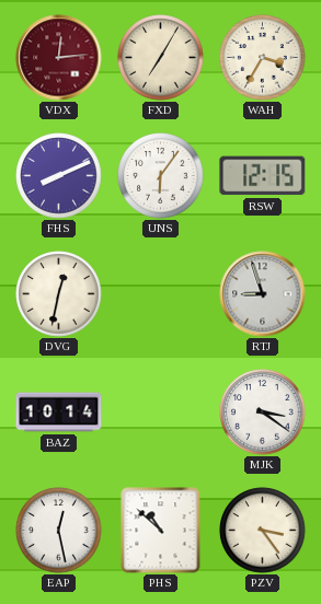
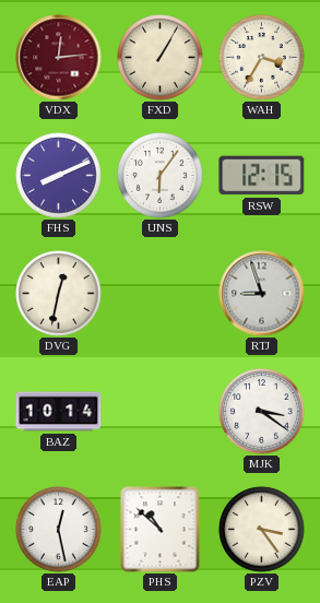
FXD: 7:05 -> 1:05 (161, 58)
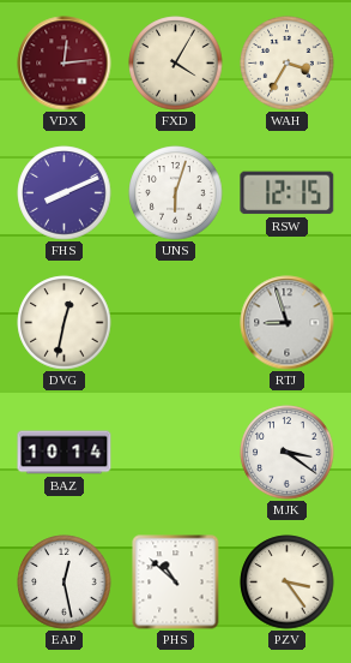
FXD: 1:05 -> 4:05 (176, 64)
UNS: 6:06 -> 6:03 (176, 193)
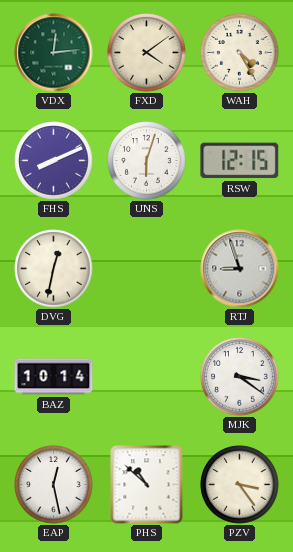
VDX dial: burgundy -> green (54, 53)
FXD: 4:05 -> 4:09 (147, 53)
WAH: 3:35 -> 4:25 (240, 53)
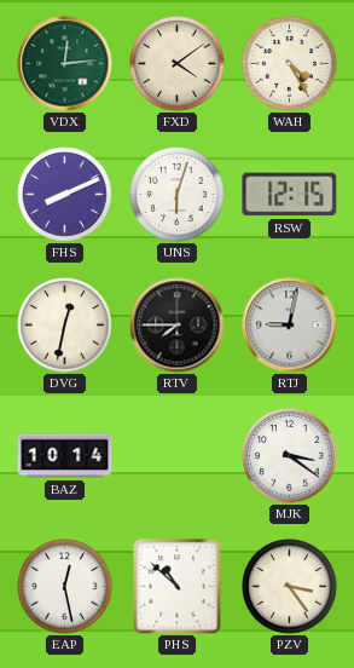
RTV: none -> 7:45 (178, 326)
RTJ: 8:57 -> 9:02 (290, 326)
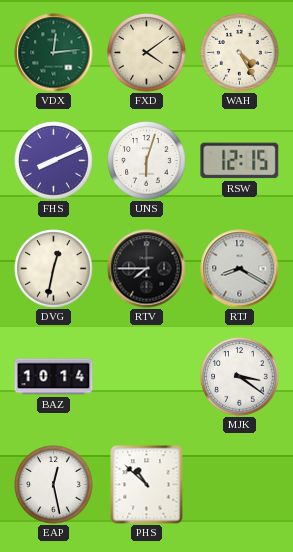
RTJ: 9:02 -> 8:20 (240, 269)
PZV: 3:24 -> none (290, 587)
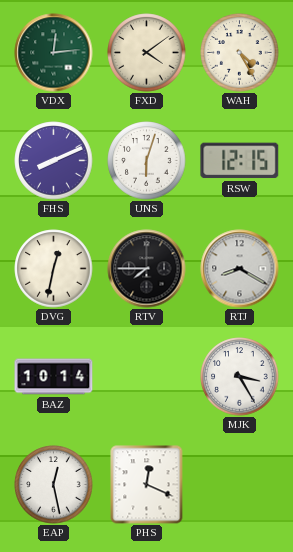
MJK: 3:21 -> 3:25 (240, 377)
PHS: 10:52 -> 12:19 (147, 485)
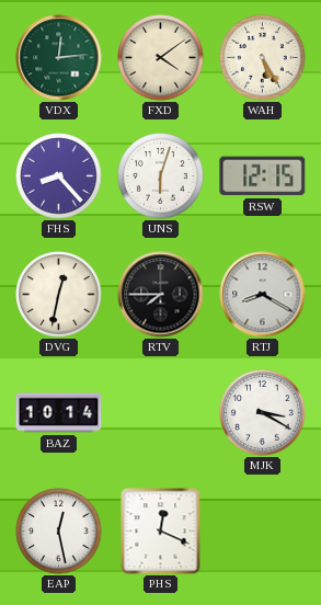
WAH: 4:25 -> 5:25 (263, 58)
FHS: 8:11 -> 8:23 (59, 176)
MJK: 3:25 -> 3:20 (263, 413)
